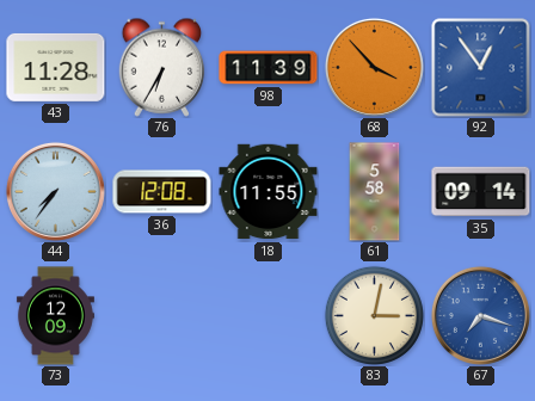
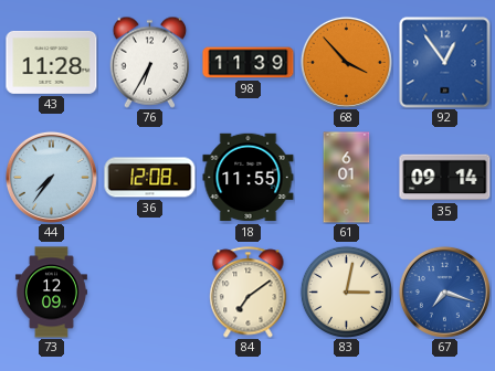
61: 5:58 -> 6:01 (347, 178)
84: none -> 7:09 (249, 293)
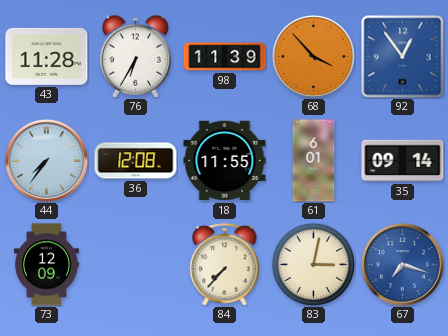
84: 7:09 -> 7:37 (225, 265)
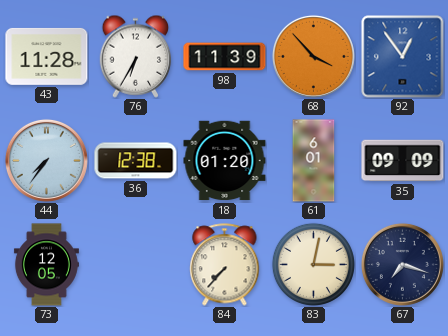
36: 12:08 -> 12:38 (136, 161)
18: 11:55 -> 01:20 (225, 161)
35: 09:14 -> 09:09 (403, 161)
73: 12:09 -> 12:05 (46, 265)
67 dial: blue -> navy (402, 264)
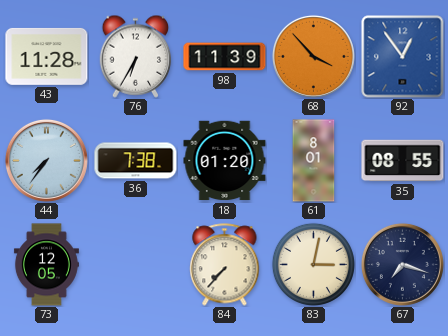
36: 12:38 -> 7:38 (136, 161)
61: 6:01 -> 8:01 (314, 161)
35: 09:09 -> 08:55 (403, 161)
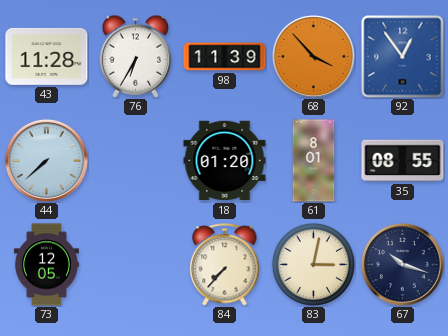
44: 7:36 -> 7:38 (46, 160)
36: 7:38 -> none (136, 161)
67: 7:18 -> 10:18 (402, 264)
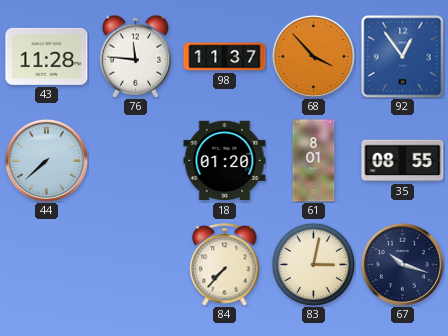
76: 6:35 -> 11:46 (136, 56)
98: 11:39 -> 11:37 (225, 57)
73: 12:05 -> none (46, 265)
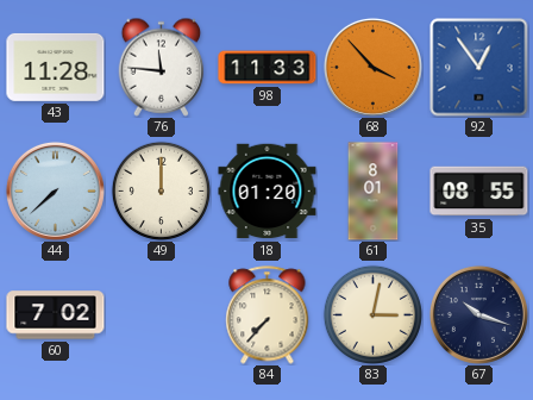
98: 11:37 -> 11:33 (268, 68)
49: none -> 12:00 (161, 190)
60: none -> 7:02 (56, 315)
